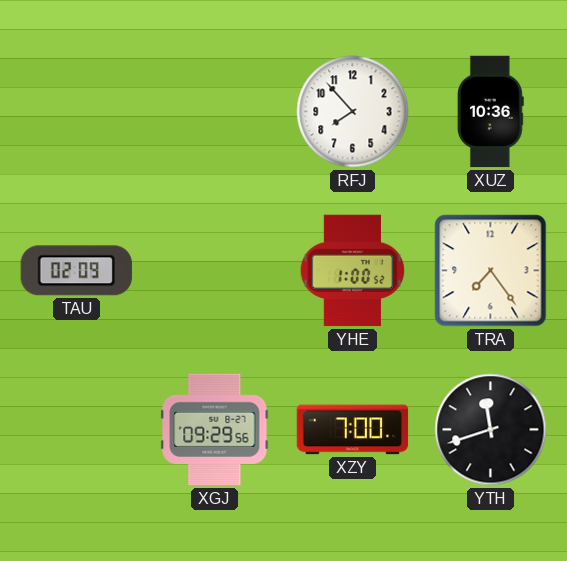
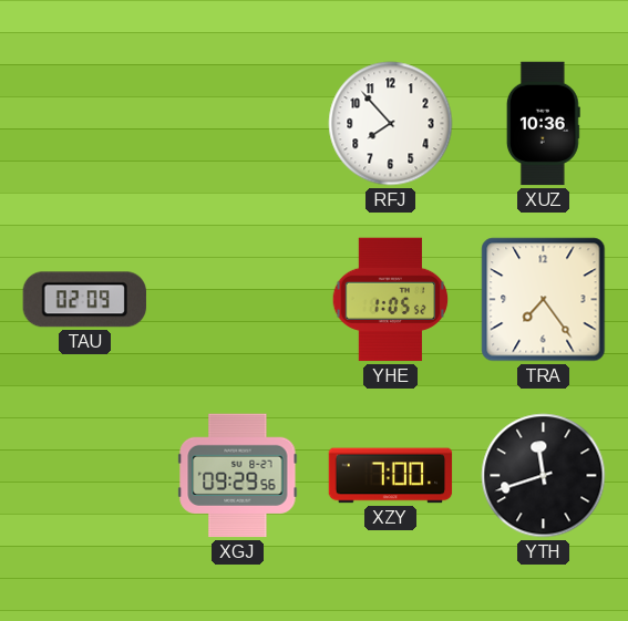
YHE: 1:00 -> 1:05 (391, 300)
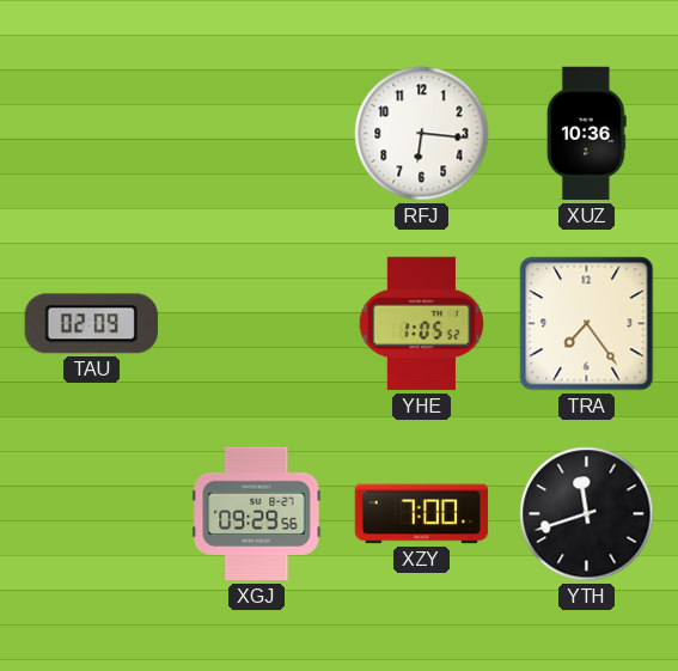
RFJ: 7:53 -> 6:16 (422, 134)
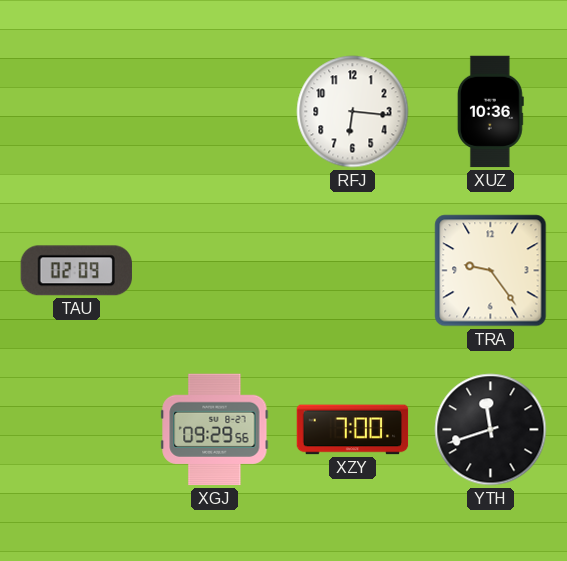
YHE: 1:05 -> none (422, 324)
TRA: 7:24 -> 9:24 (491, 271)
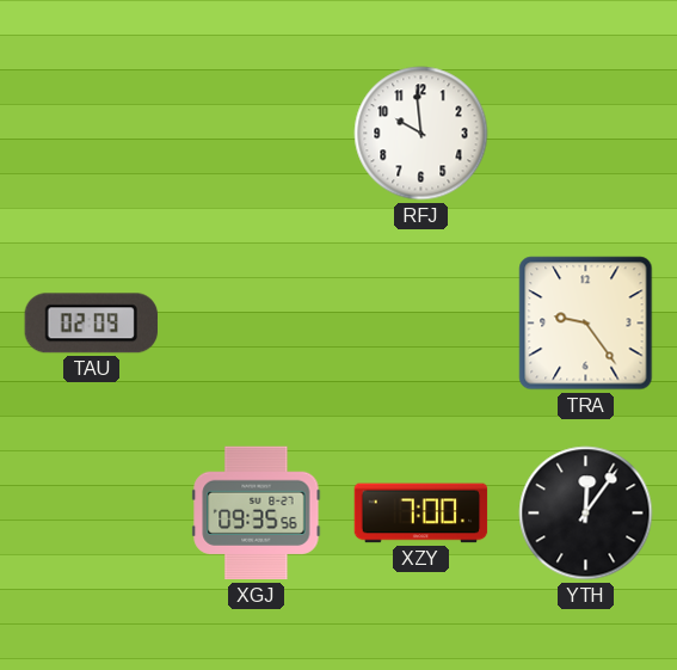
RFJ: 6:16 -> 9:59 (421, 134)
XUZ: 10:36 -> none (490, 112)
XGJ: 09:29 -> 09:35 (257, 514)
YTH: 11:42 -> 12:06 (586, 514)
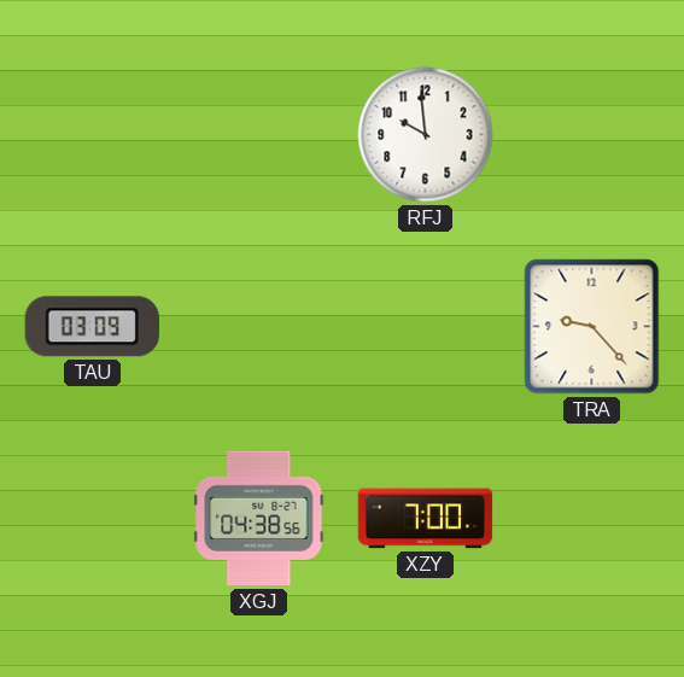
TAU: 02:09 -> 03:09 (92, 327)
TRA: 9:24 -> 9:23 (592, 327)
XGJ: 09:35 -> 04:38 (259, 519)
YTH: 12:06 -> none (586, 514)
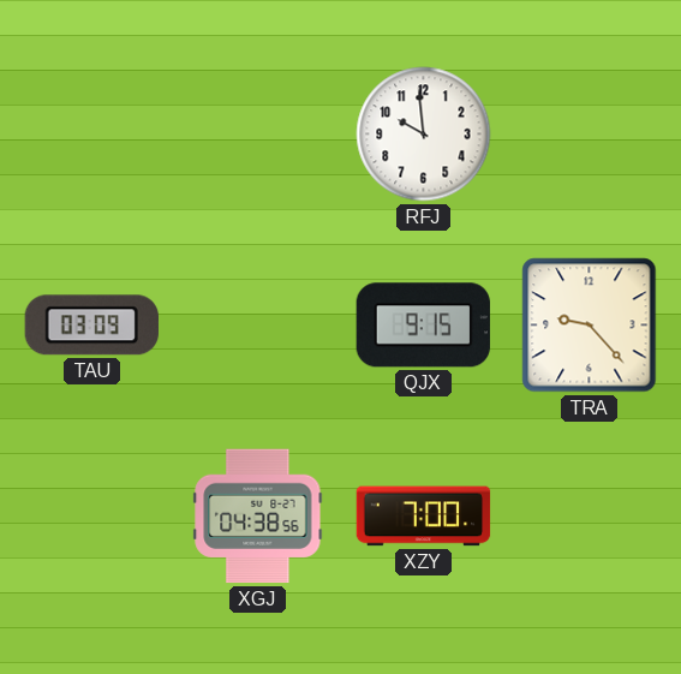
QJX: none -> 9:15 (423, 326)
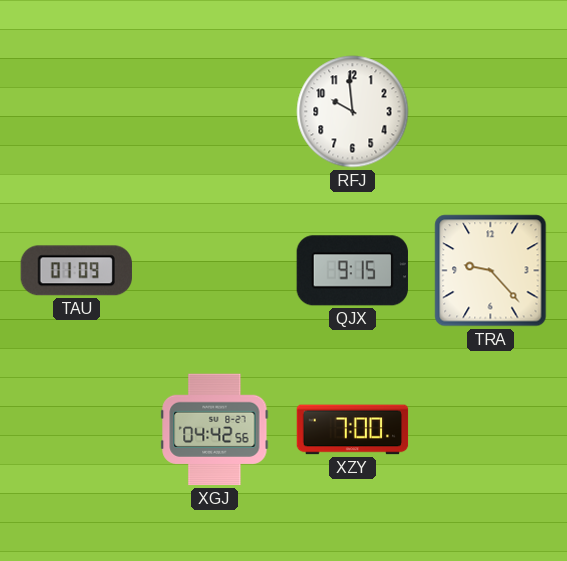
TAU: 03:09 -> 01:09 (76, 271)
XGJ: 04:38 -> 04:42 (215, 430)
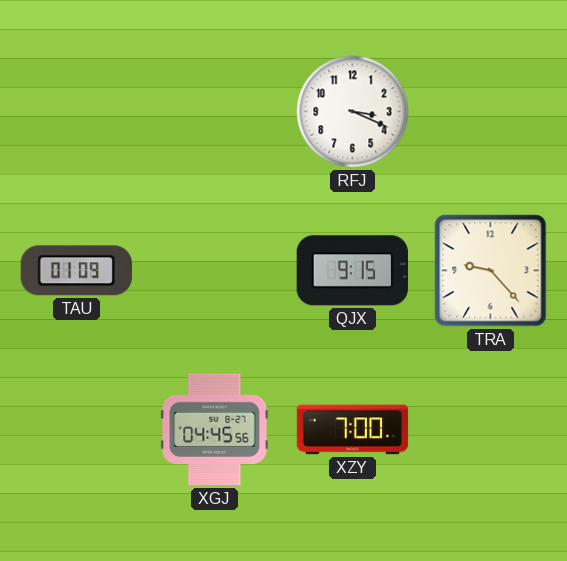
RFJ: 9:59 -> 3:19 (353, 112)
XGJ: 04:42 -> 04:45 (215, 430)
